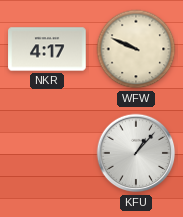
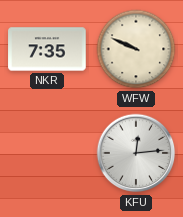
NKR: 4:17 -> 7:35 (47, 49)
KFU: 1:07 -> 12:14 (136, 153)
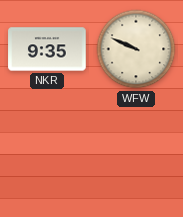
NKR: 7:35 -> 9:35 (47, 49)
KFU: 12:14 -> none (136, 153)
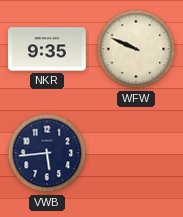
VWB: none -> 5:44 (47, 153)
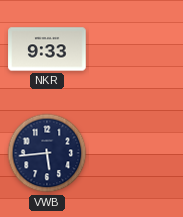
NKR: 9:35 -> 9:33 (47, 49)
WFW: 9:49 -> none (136, 49)
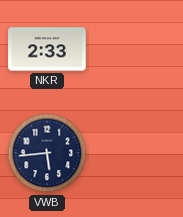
NKR: 9:33 -> 2:33 (47, 49)
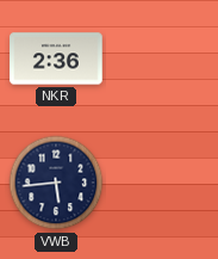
NKR: 2:33 -> 2:36 (56, 58)
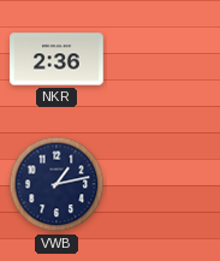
VWB: 5:44 -> 1:13 (57, 184)
